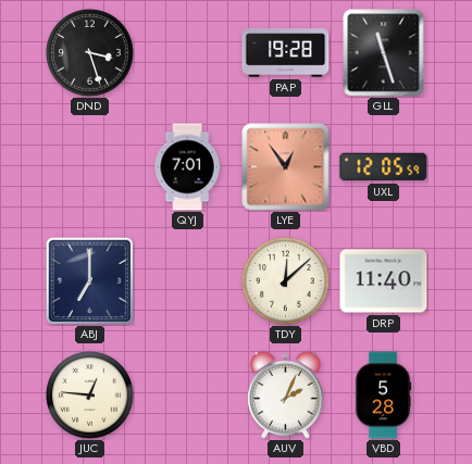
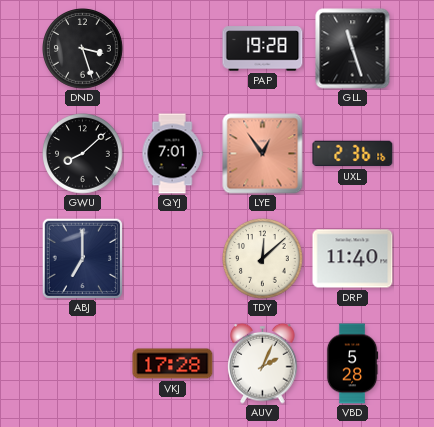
GWU: none -> 8:08 (83, 154)
UXL: 12:05 -> 2:36 (353, 154)
JUC: 12:46 -> none (90, 396)
VKJ: none -> 17:28 (173, 364)
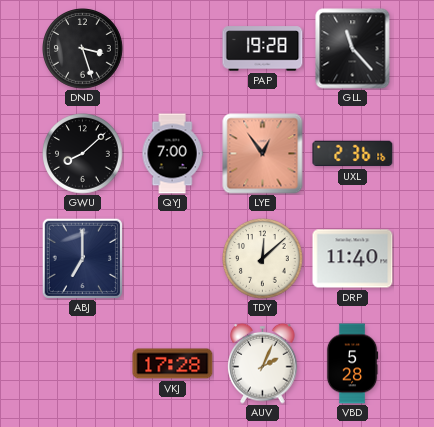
GLL: 11:27 -> 11:23 (353, 49)
QYJ: 7:01 -> 7:00 (172, 154)
